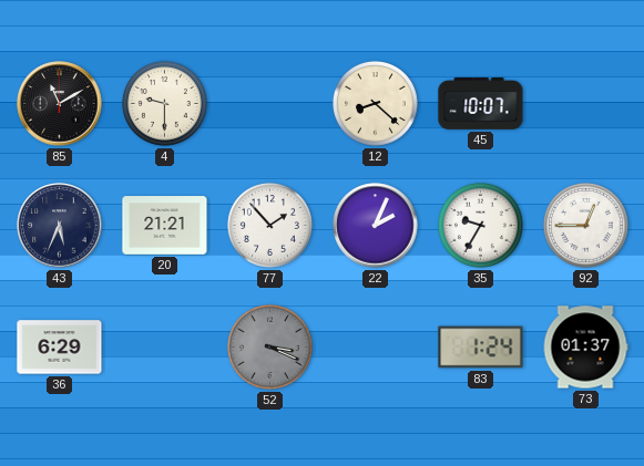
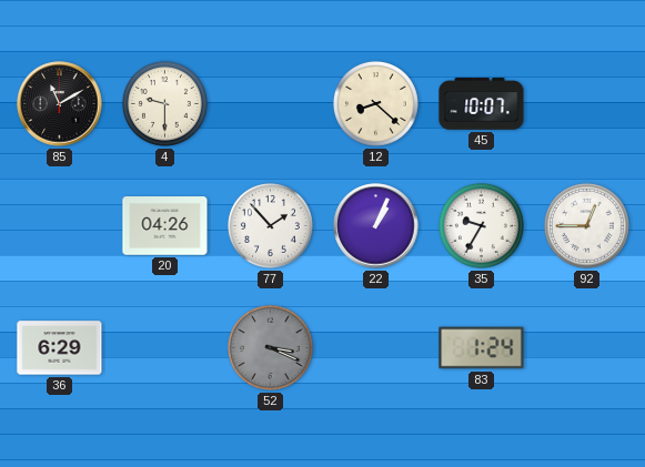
43: 5:34 -> none (60, 226)
20: 21:21 -> 04:26 (165, 226)
22: 2:04 -> 1:04 (376, 226)
73: 01:37 -> none (585, 348)
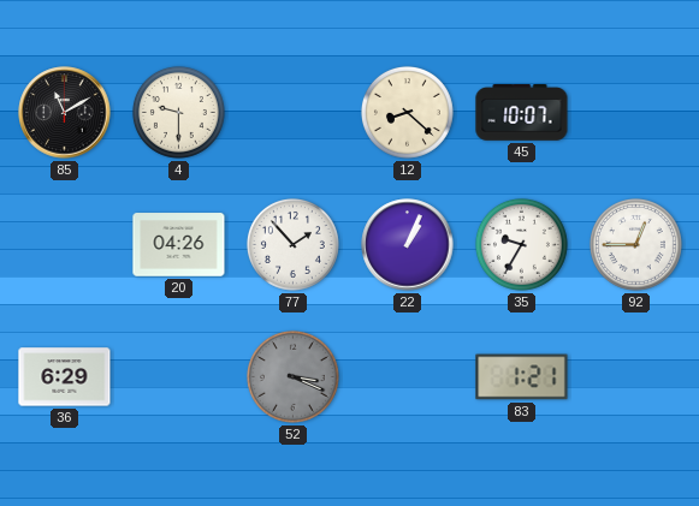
83: 1:24 -> 1:21 (522, 377)
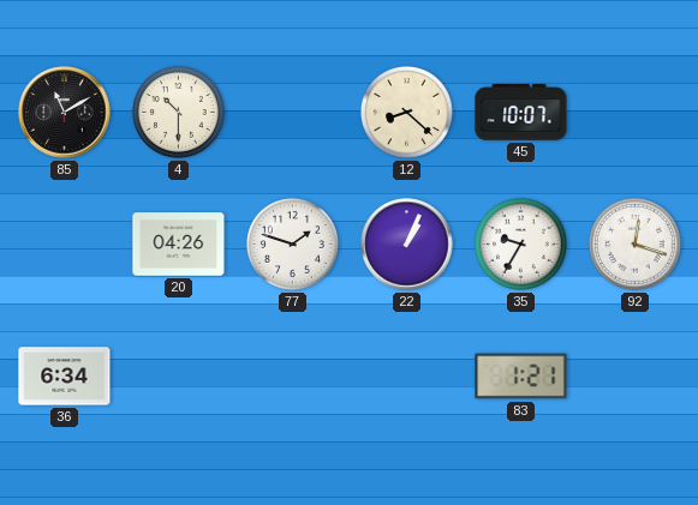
4: 9:30 -> 10:30 (178, 112)
77: 1:53 -> 1:48 (292, 244)
92: 12:45 -> 12:18 (634, 244)
36: 6:29 -> 6:34 (65, 377)
52: 3:19 -> none (292, 376)
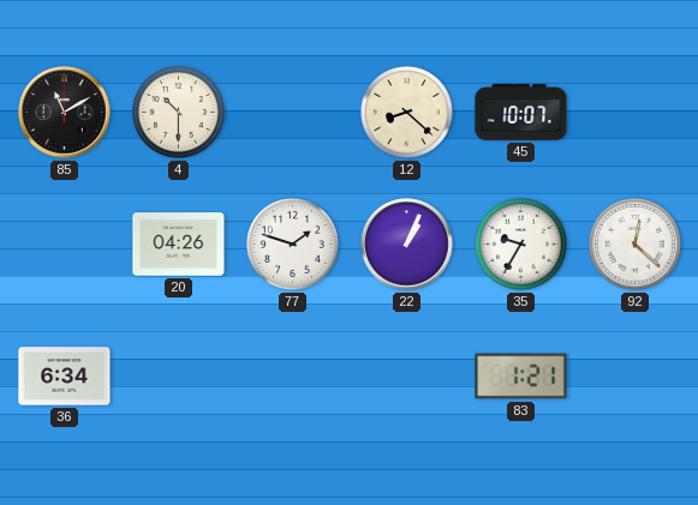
92: 12:18 -> 12:22 (634, 244)
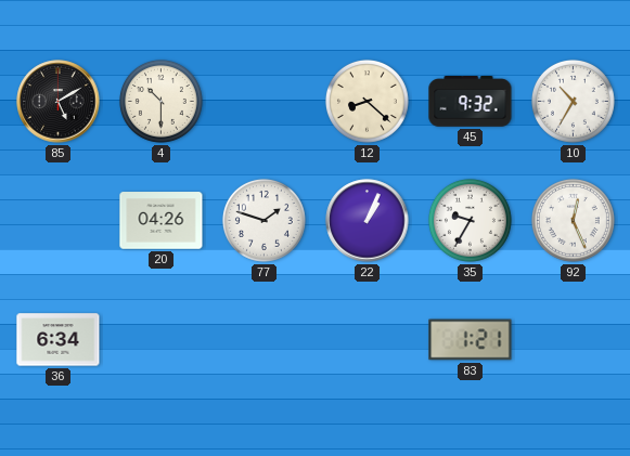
85: 11:10 -> 5:10 (59, 102)
45: 10:07 -> 9:32 (471, 102)
10: none -> 10:35 (573, 101)
92: 12:22 -> 12:26 (573, 220)
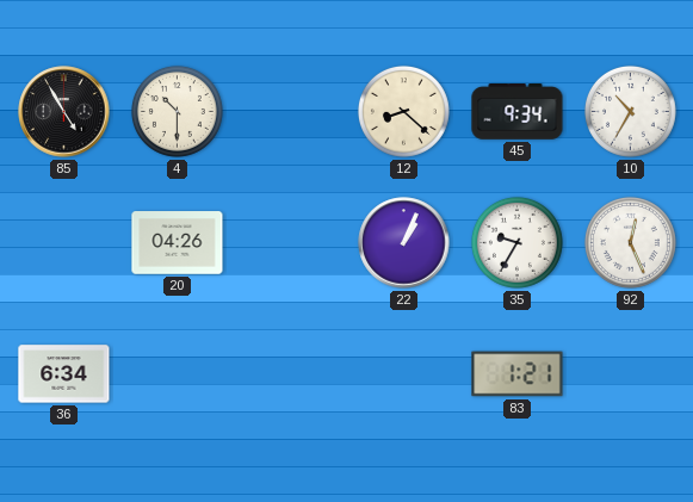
85: 5:10 -> 4:55 (64, 112)
45: 9:32 -> 9:34 (518, 112)
77: 1:48 -> none (263, 220)
